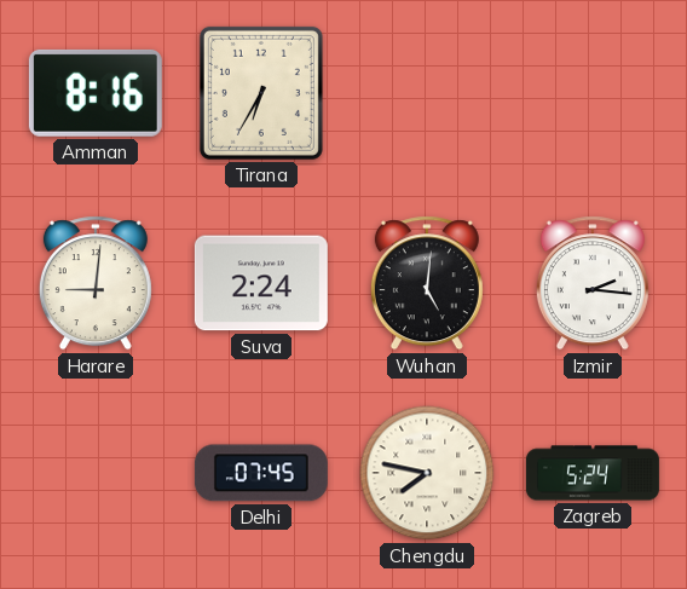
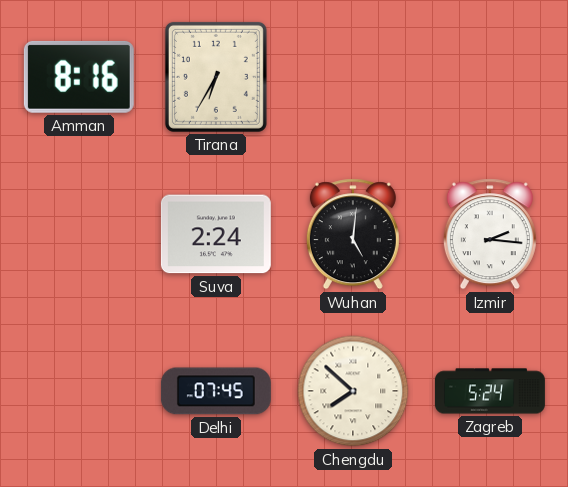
Harare: 9:01 -> none (96, 283)
Chengdu: 7:47 -> 7:52 (353, 391)
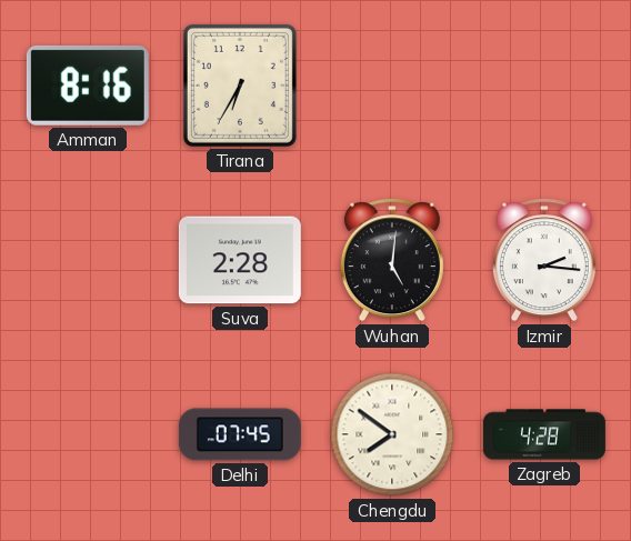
Suva: 2:24 -> 2:28 (240, 260)
Chengdu: 7:52 -> 7:51 (392, 434)
Zagreb: 5:24 -> 4:28 (544, 434)
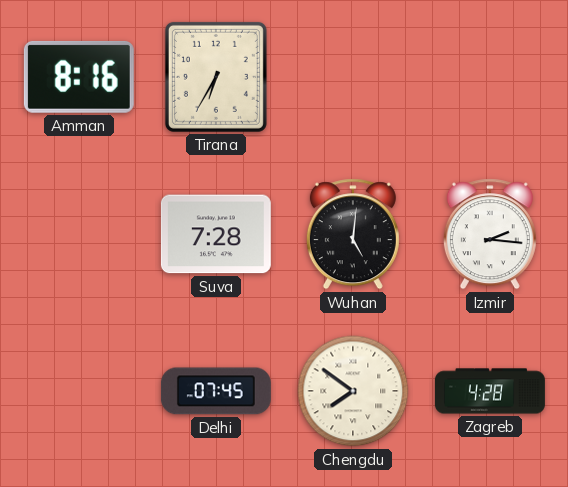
Suva: 2:28 -> 7:28 (216, 234)
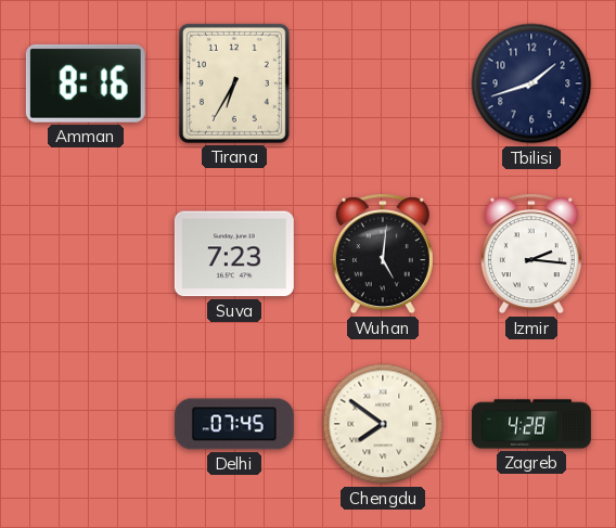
Tbilisi: none -> 1:42 (531, 83)
Suva: 7:28 -> 7:23 (234, 254)
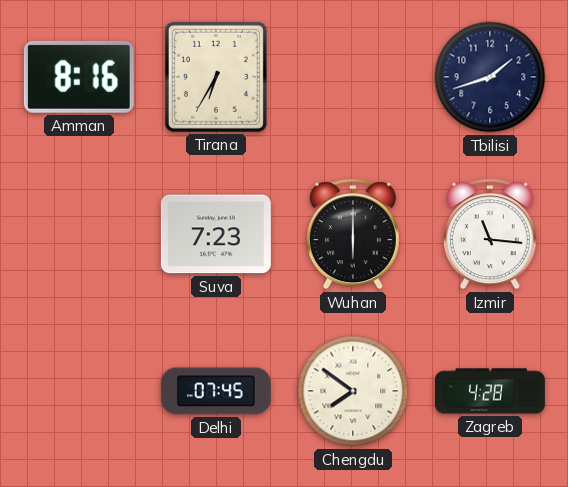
Wuhan: 5:01 -> 6:00 (353, 234)
Izmir: 2:16 -> 11:16 (490, 234)
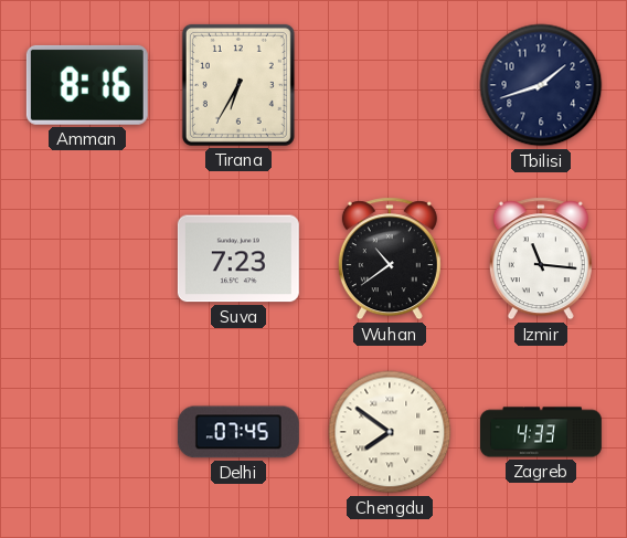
Wuhan: 6:00 -> 10:39 (390, 259)
Zagreb: 4:28 -> 4:33 (541, 432)
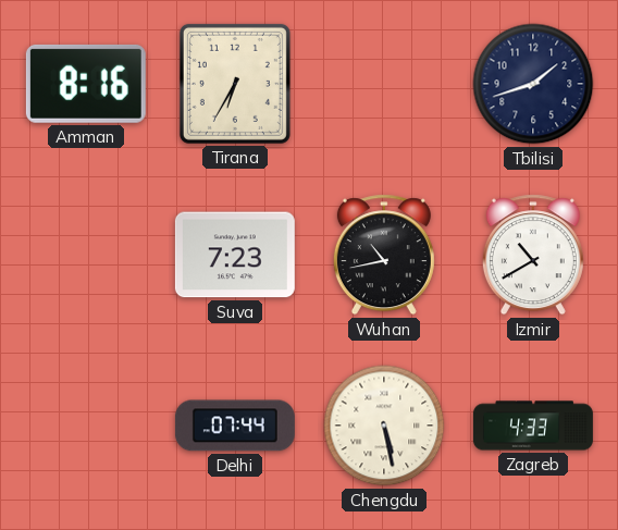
Wuhan: 10:39 -> 10:43 (384, 255)
Izmir: 11:16 -> 10:40 (533, 255)
Delhi: 07:45 -> 07:44 (235, 426)
Chengdu: 7:51 -> 5:28 (384, 426)
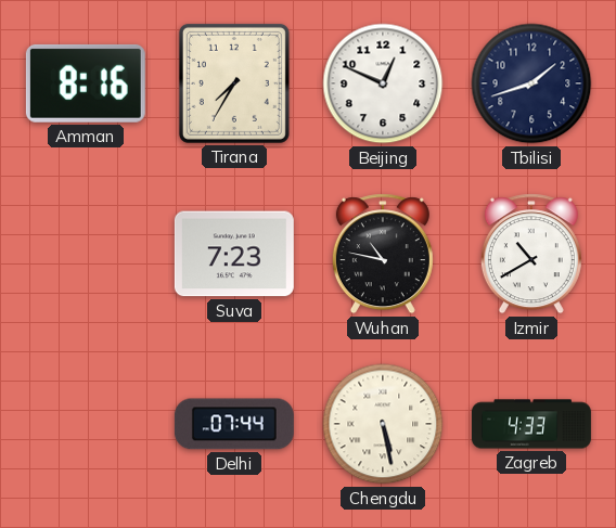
Tirana: 6:35 -> 7:35 (234, 83)
Beijing: none -> 12:49 (383, 83)
Wuhan: 10:43 -> 10:47 (383, 254)
